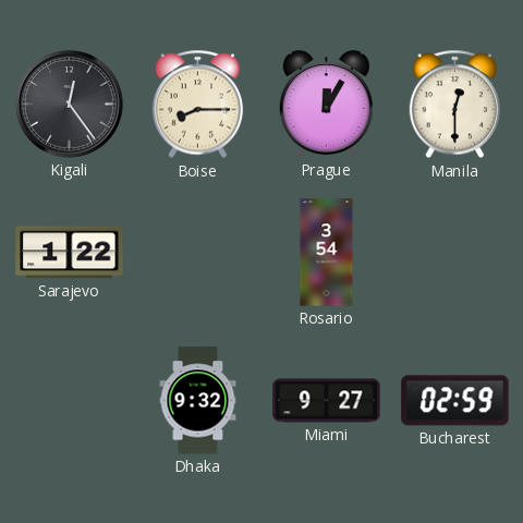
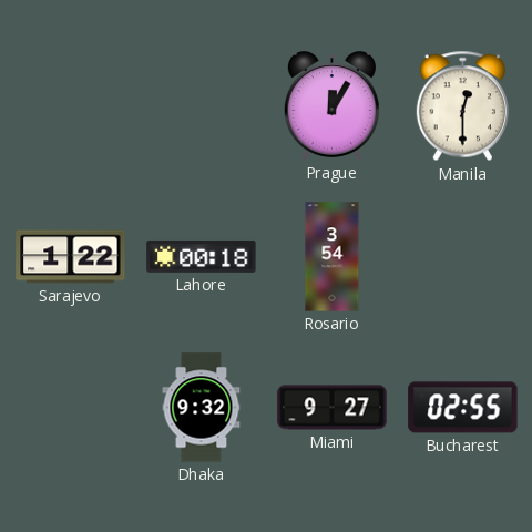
Kigali: 12:24 -> none (69, 104)
Boise: 8:15 -> none (198, 105)
Lahore: none -> 00:18 (202, 256)
Bucharest: 02:59 -> 02:55 (463, 408)
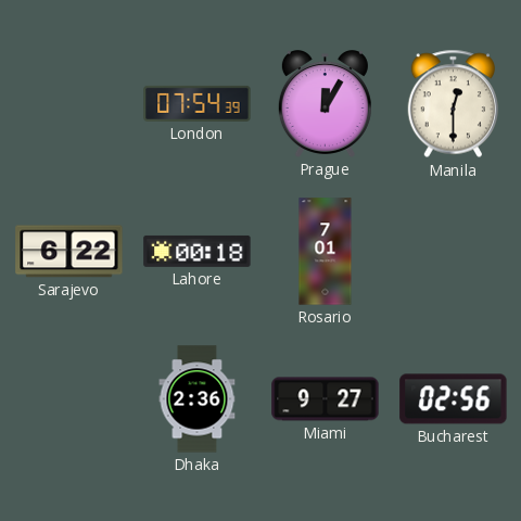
London: none -> 07:54 (198, 103)
Sarajevo: 1:22 -> 6:22 (69, 252)
Rosario: 3:54 -> 7:01 (326, 252)
Dhaka: 9:32 -> 2:36 (198, 399)
Bucharest: 02:55 -> 02:56 (454, 399)
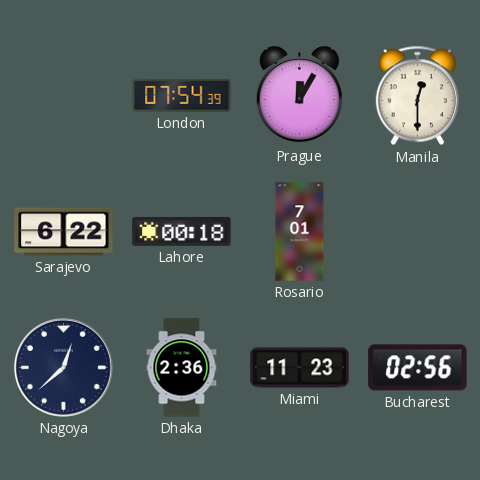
Nagoya: none -> 12:38 (63, 367)
Miami: 9:27 -> 11:23 (300, 368)
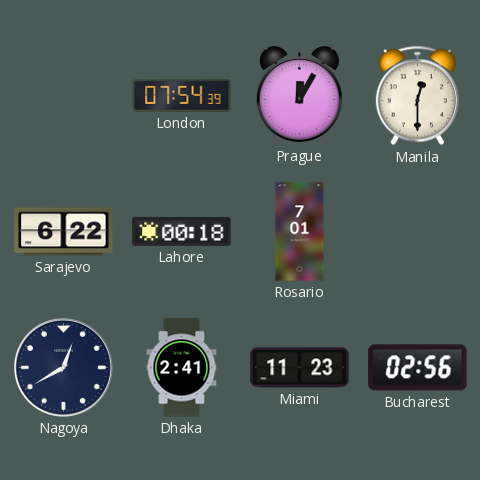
Nagoya: 12:38 -> 12:40 (63, 367)
Dhaka: 2:36 -> 2:41 (182, 368)
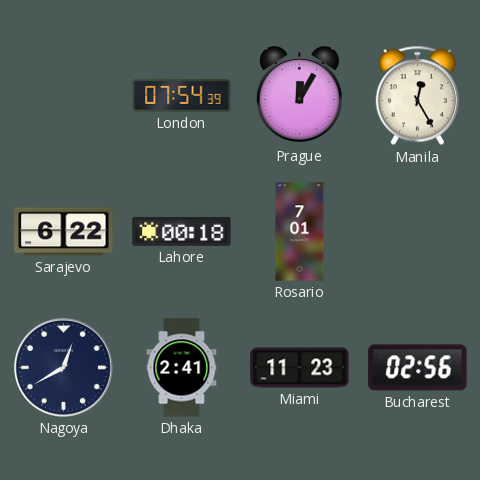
Manila: 12:30 -> 12:25 (418, 96)
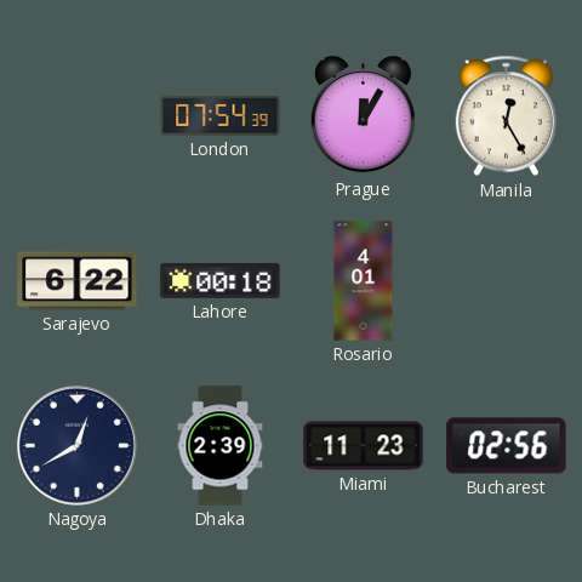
Rosario: 7:01 -> 4:01 (364, 281)
Dhaka: 2:41 -> 2:39 (221, 446)
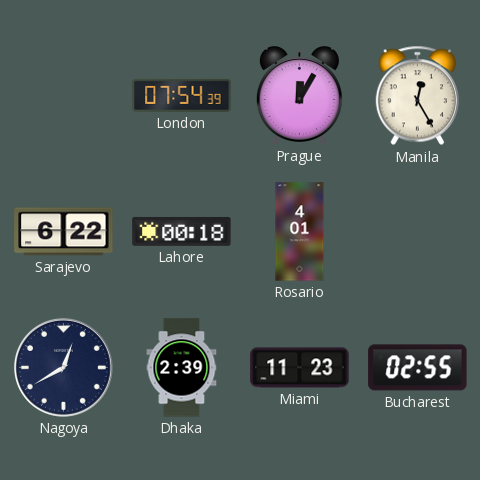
Bucharest: 02:56 -> 02:55 (418, 368)
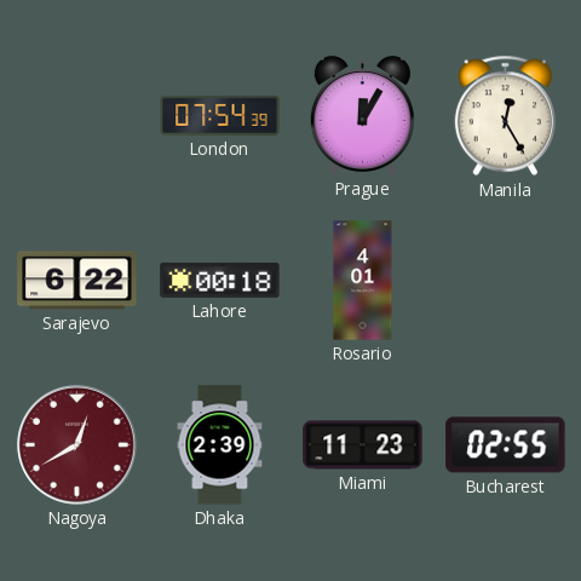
Nagoya dial: navy -> burgundy (76, 444)
